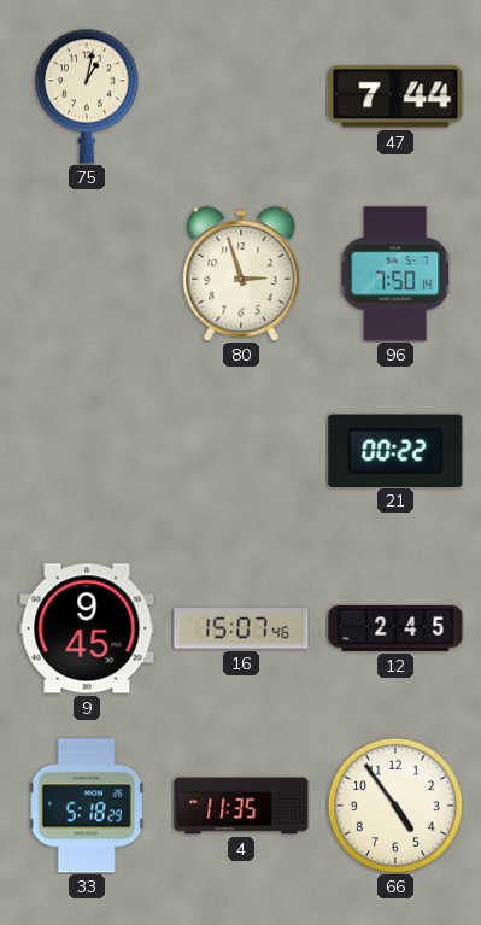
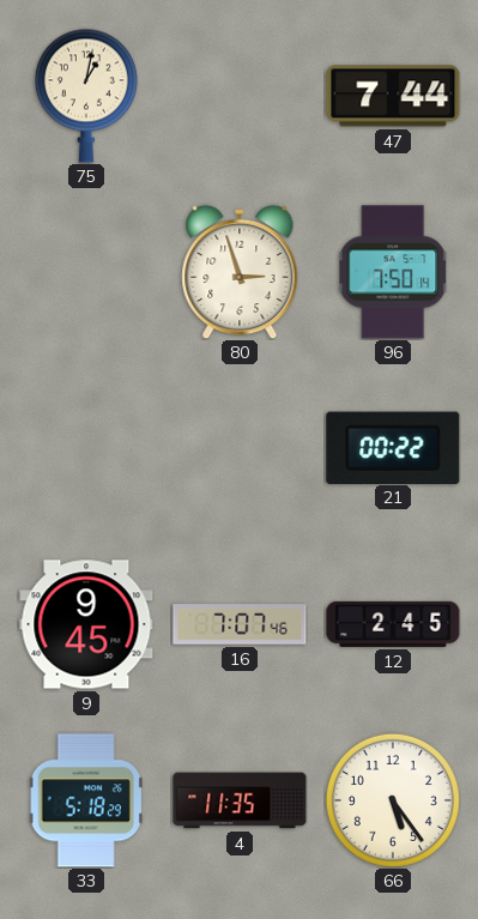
16: 15:07 -> 7:07 (240, 624)
66: 4:54 -> 5:24 (393, 800)
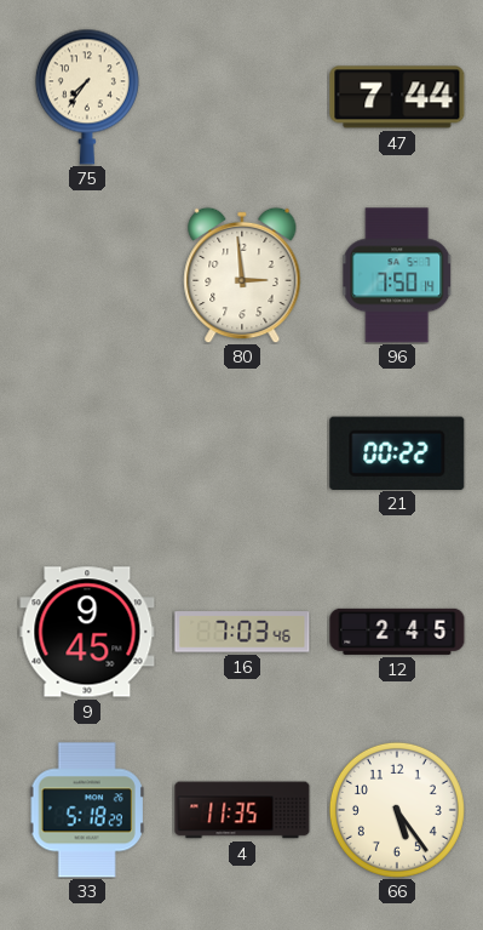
75: 1:02 -> 7:36 (87, 97)
80: 2:57 -> 2:59 (242, 275)
16: 7:07 -> 7:03 (242, 632)
